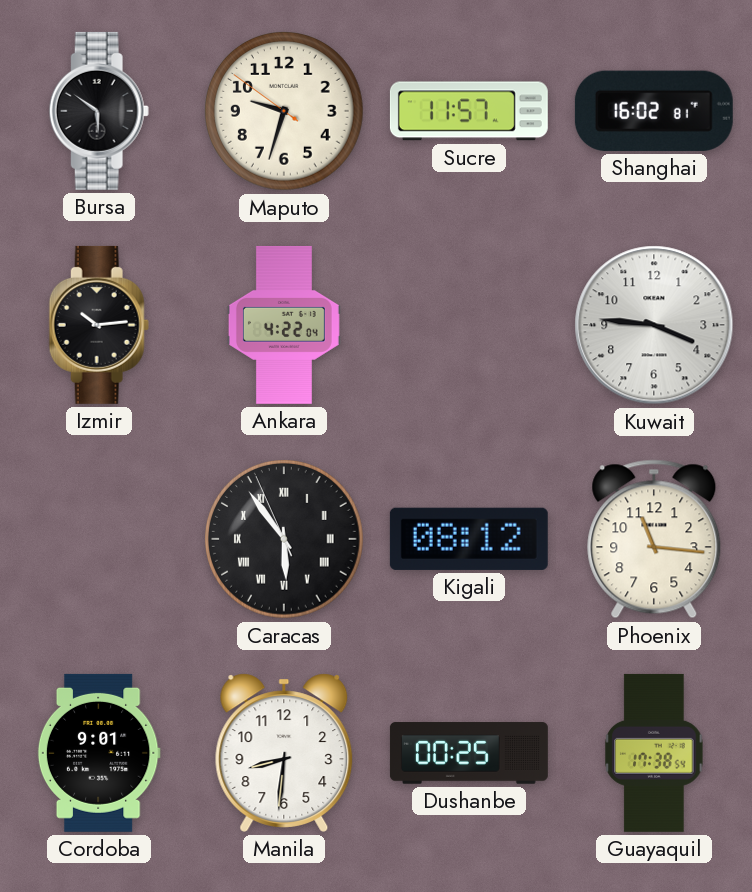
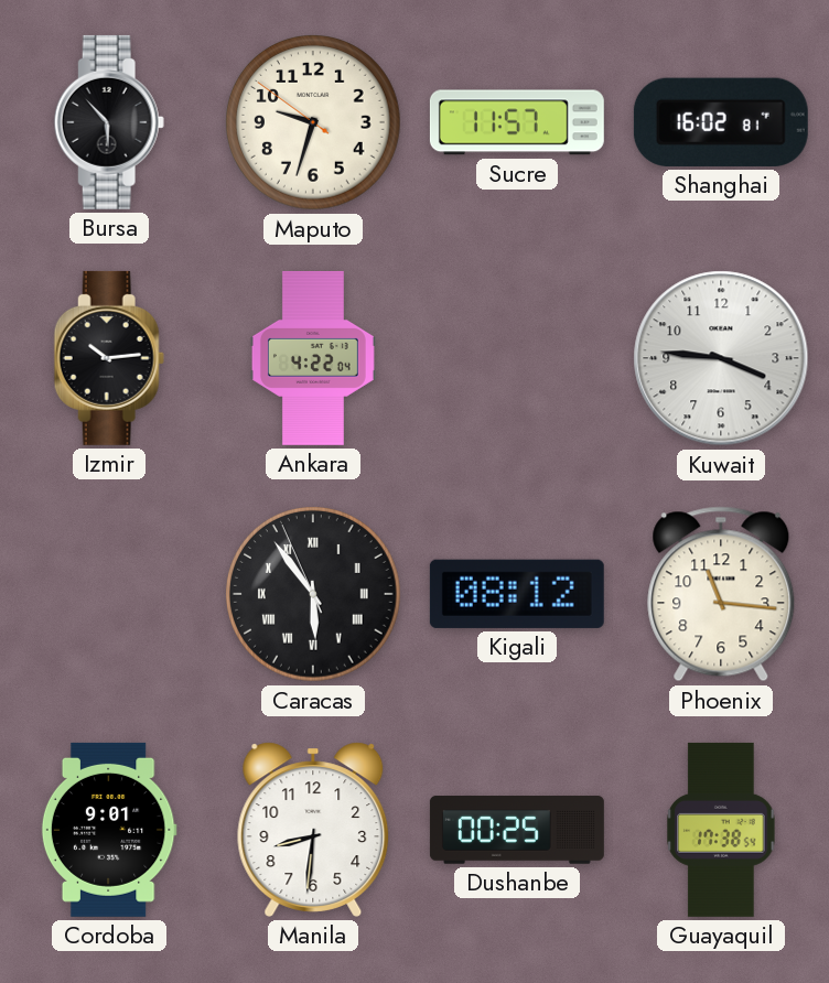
Bursa: 5:51 -> 5:53 (109, 122)
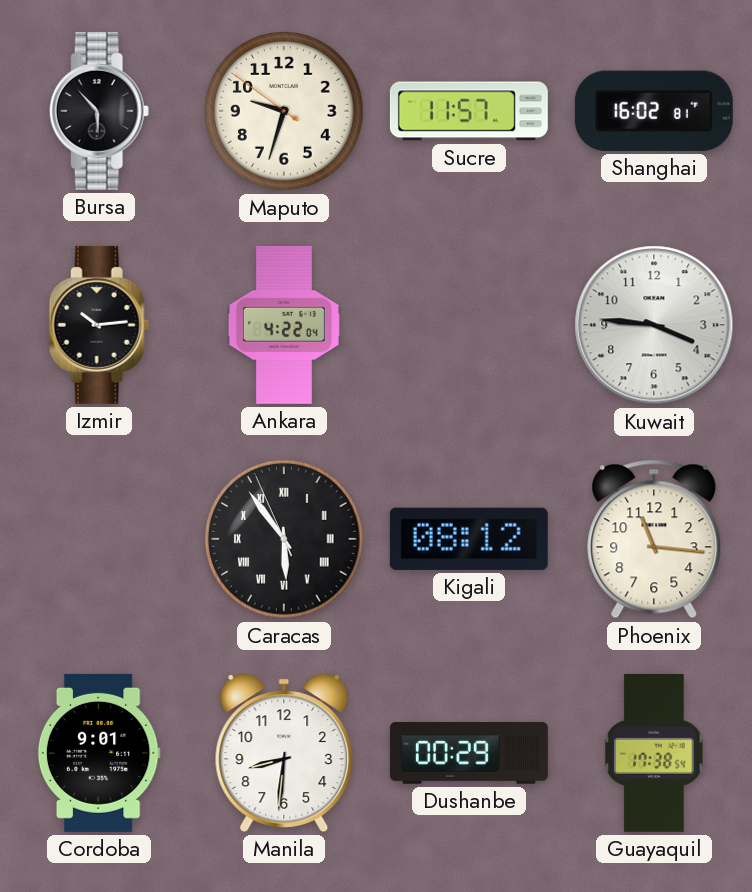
Dushanbe: 00:25 -> 00:29 (469, 753)
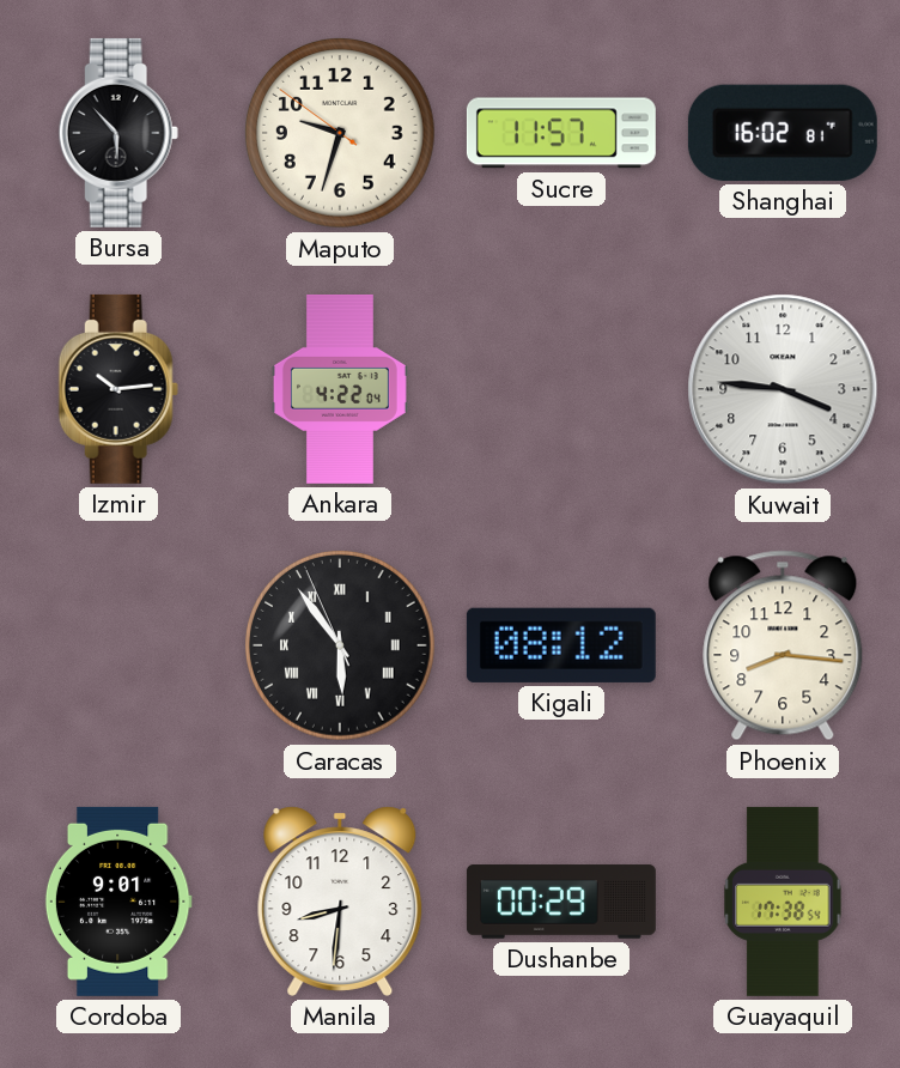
Phoenix: 11:16 -> 8:16 (783, 645)
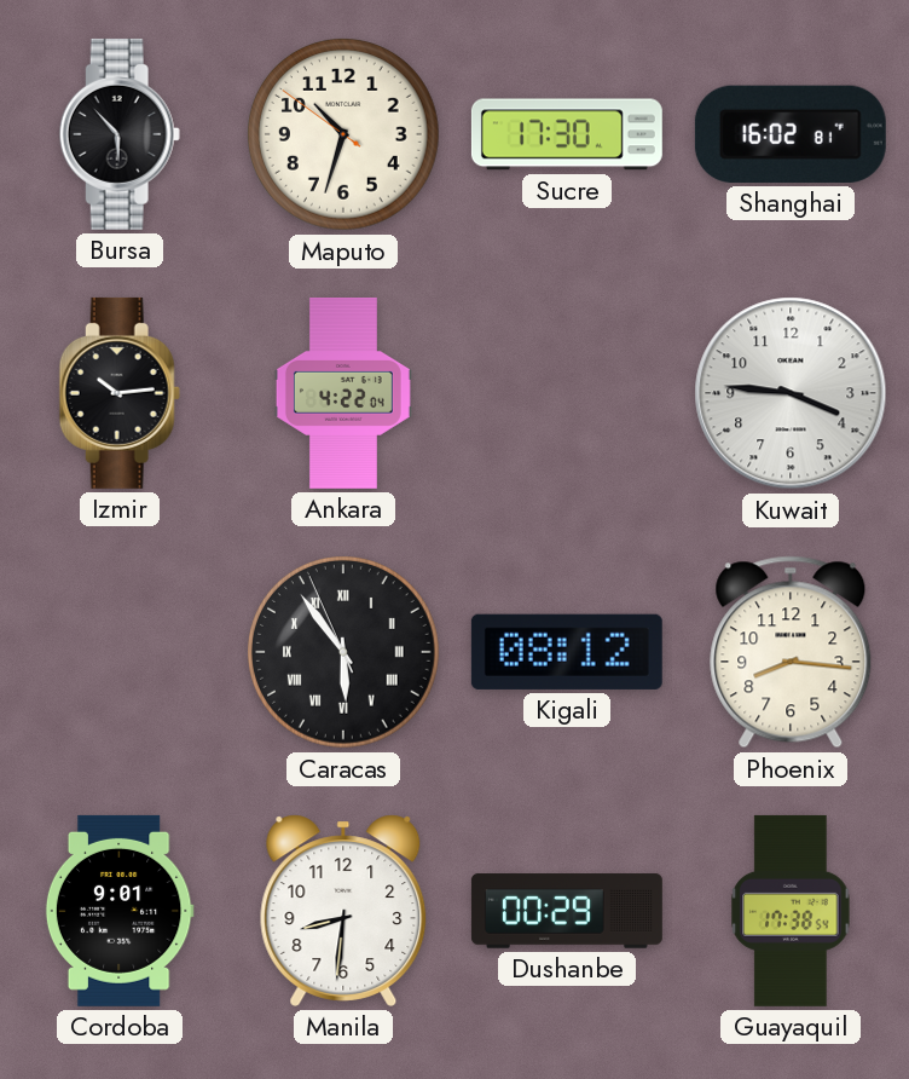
Maputo: 9:32 -> 10:32 (345, 135)
Sucre: 11:57 -> 17:30 (567, 134)
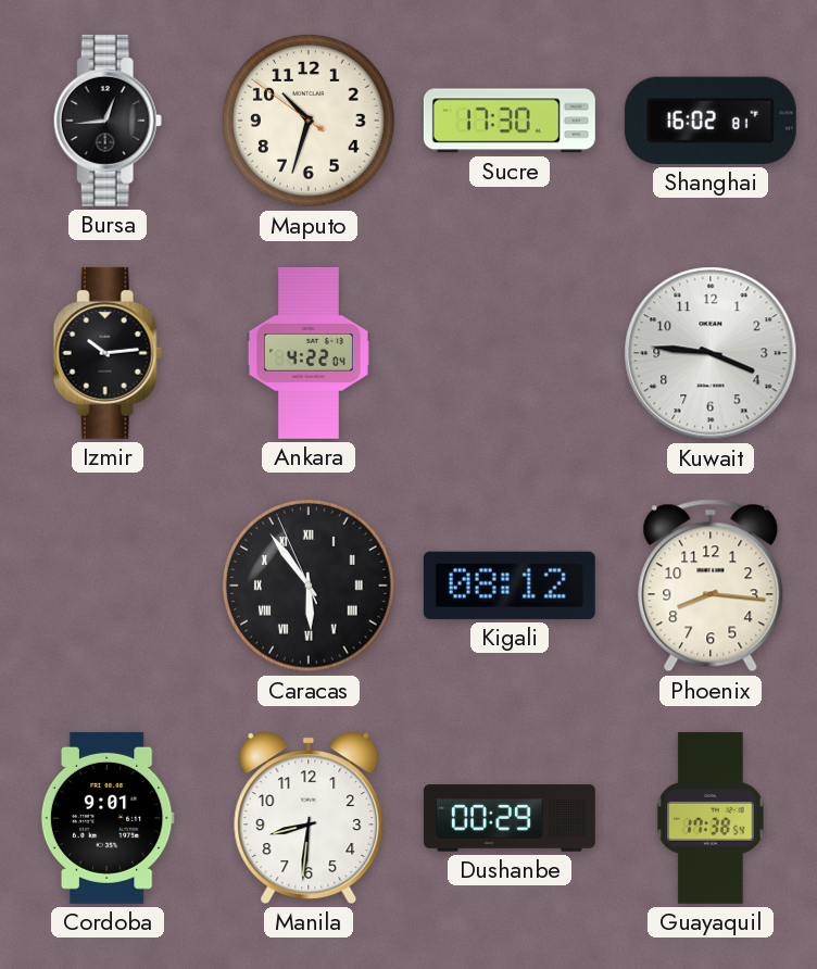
Bursa: 5:53 -> 12:44 (108, 121)
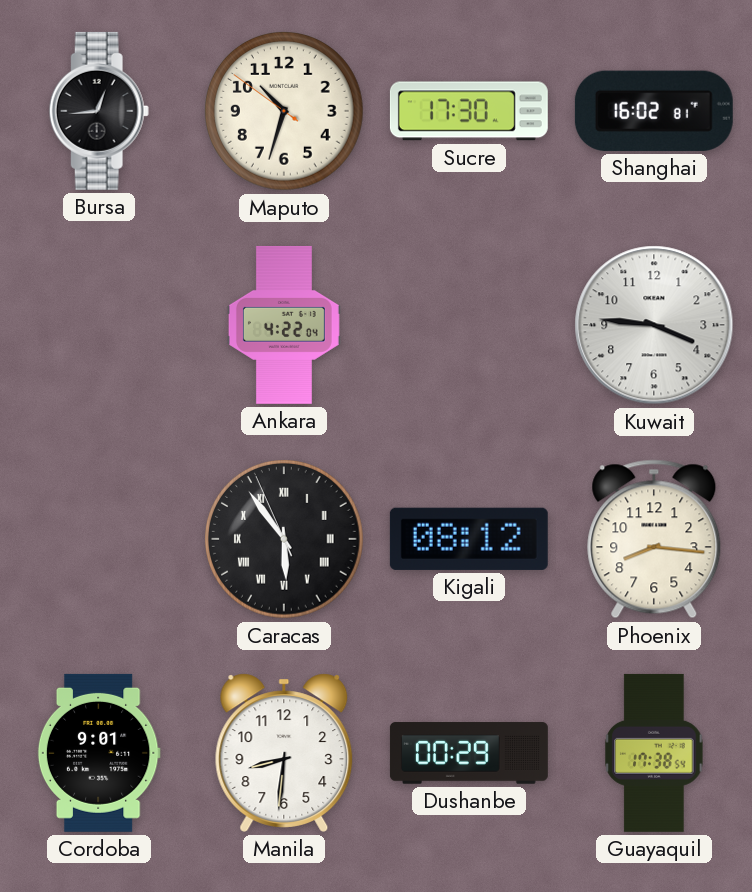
Izmir: 10:14 -> none (108, 353)
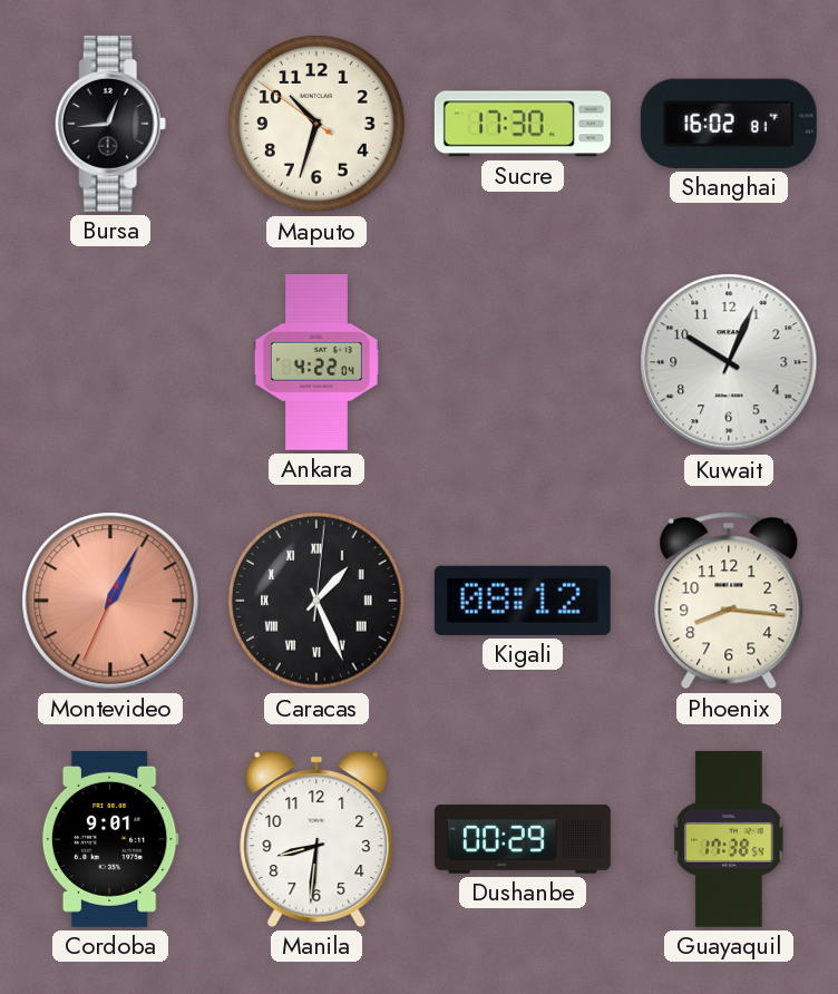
Kuwait: 3:46 -> 10:04 (729, 362)
Montevideo: none -> 1:04 (110, 601)
Caracas: 5:53 -> 1:26 (318, 602)
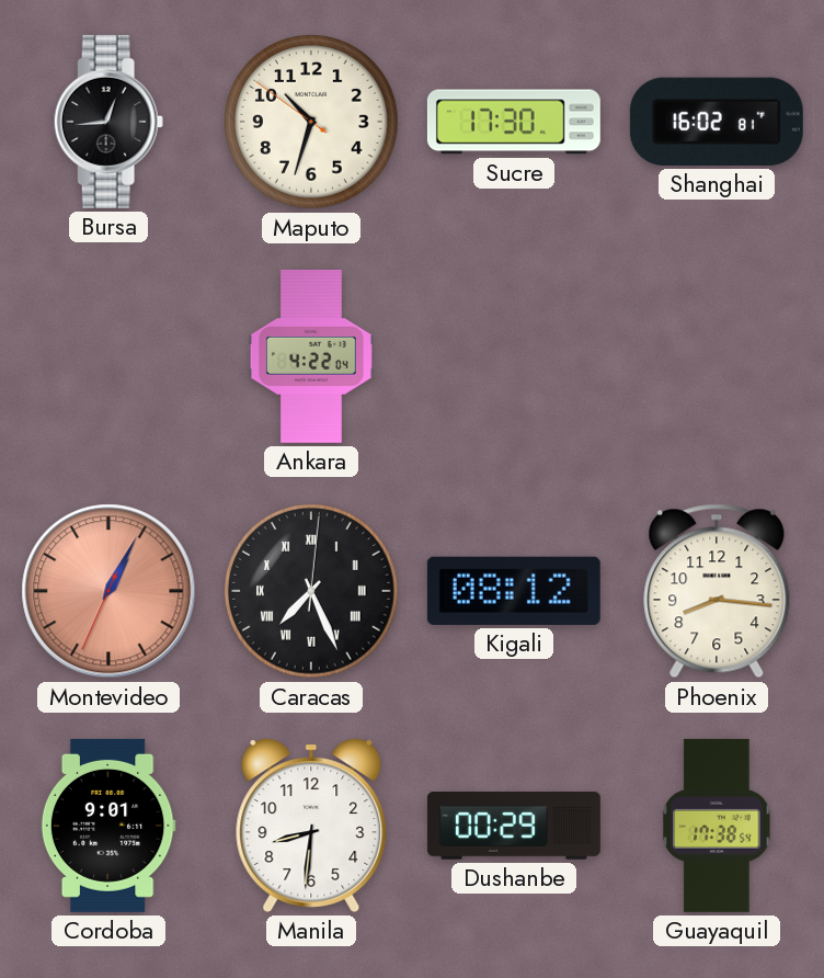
Kuwait: 10:04 -> none (729, 362)
Caracas: 1:26 -> 7:26 (312, 592)
